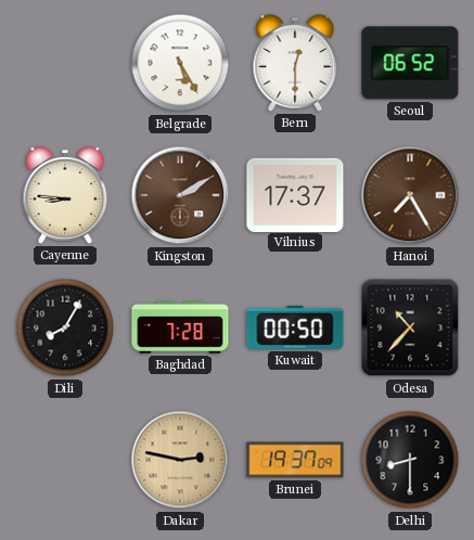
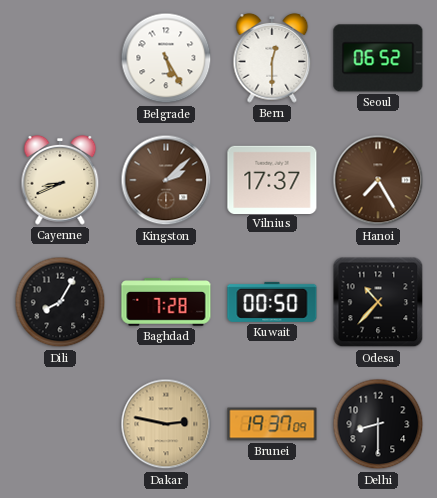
Cayenne: 8:46 -> 8:41 (60, 180)
Kingston: 2:10 -> 2:08 (166, 180)
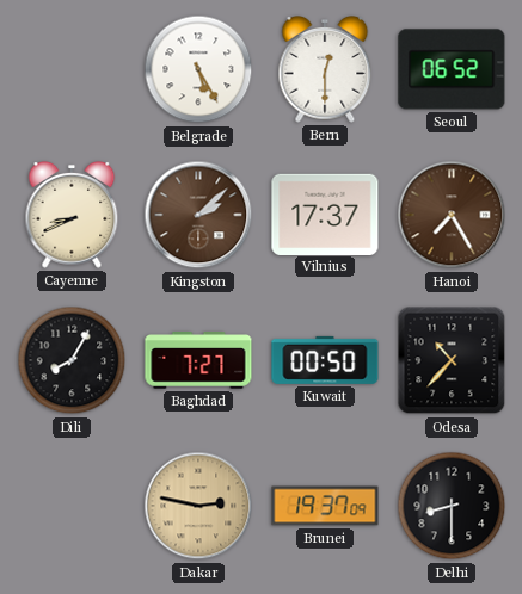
Baghdad: 7:28 -> 7:27 (198, 360)
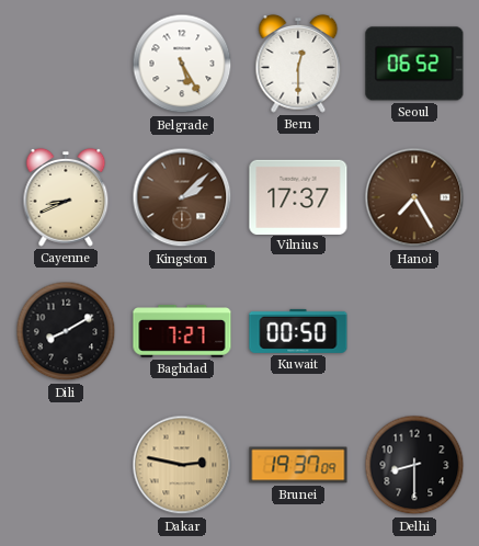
Dili: 8:05 -> 8:10 (66, 331)
Odesa: 10:37 -> none (452, 360)
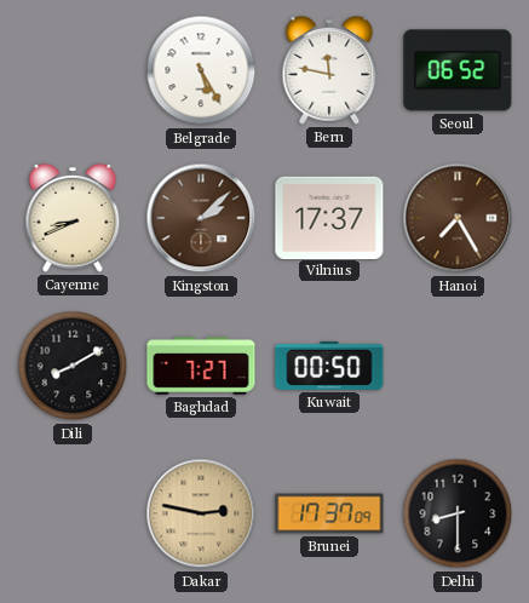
Bern: 12:30 -> 11:47 (329, 70)
Brunei: 19:37 -> 17:37 (329, 513)
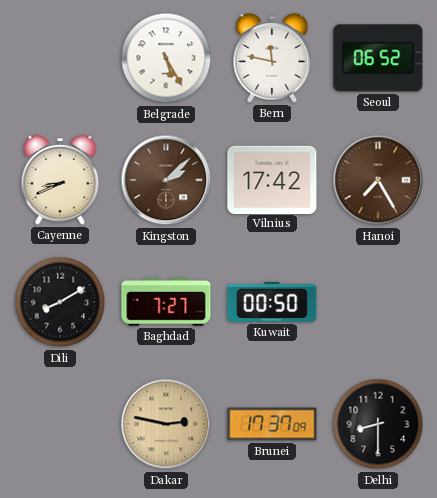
Vilnius: 17:37 -> 17:42 (272, 179)
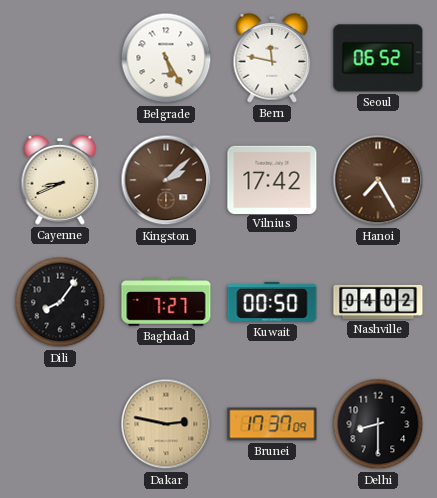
Dili: 8:10 -> 8:06 (60, 302)
Nashville: none -> 04:02 (378, 302)
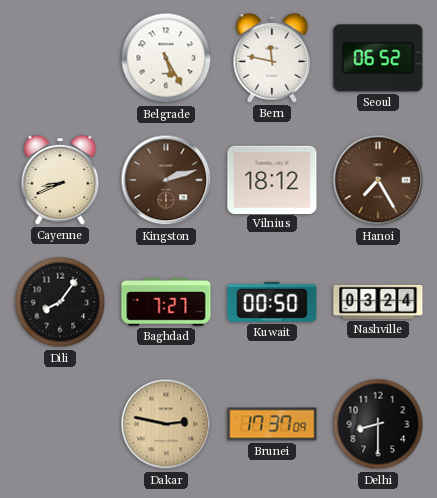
Kingston: 2:08 -> 2:12 (166, 180)
Vilnius: 17:42 -> 18:12 (272, 179)
Nashville: 04:02 -> 03:24 (378, 302)
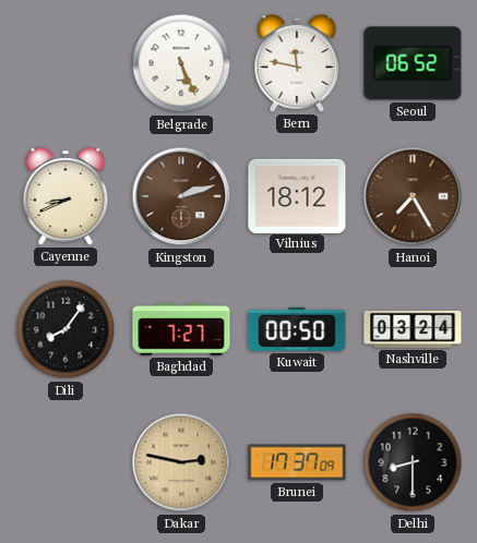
Belgrade: 5:25 -> 5:26 (181, 63)
